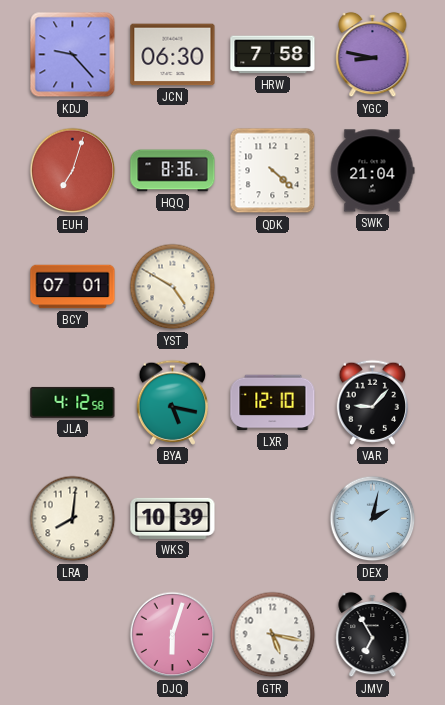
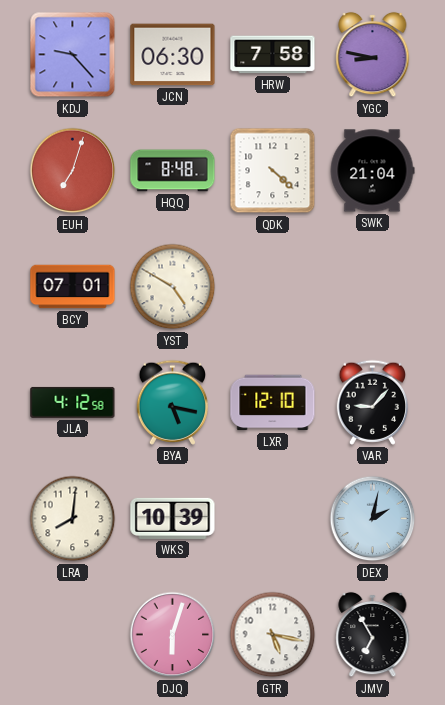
HQQ: 8:36 -> 8:48 (173, 171)
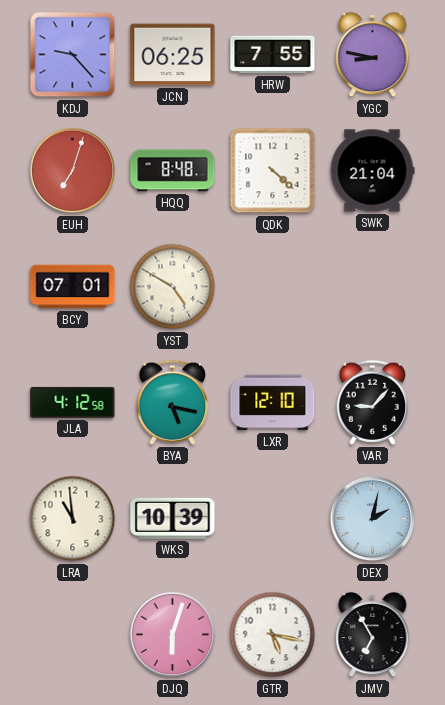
JCN: 06:30 -> 06:25 (173, 55)
HRW: 7:58 -> 7:55 (273, 55)
LRA: 8:01 -> 10:59 (73, 519)
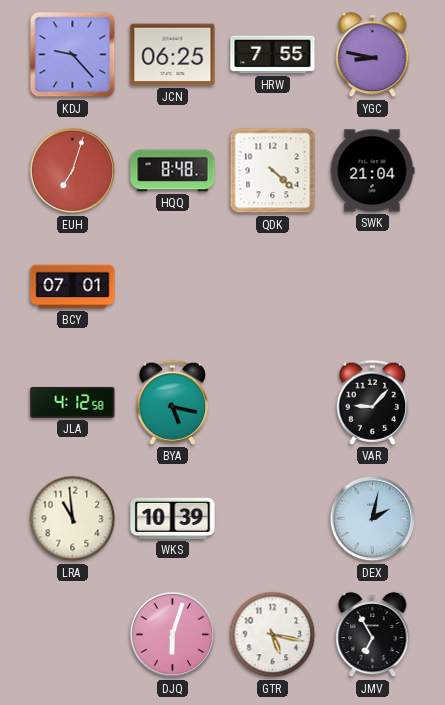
YST: 4:50 -> none (173, 287)
LXR: 12:10 -> none (273, 403)
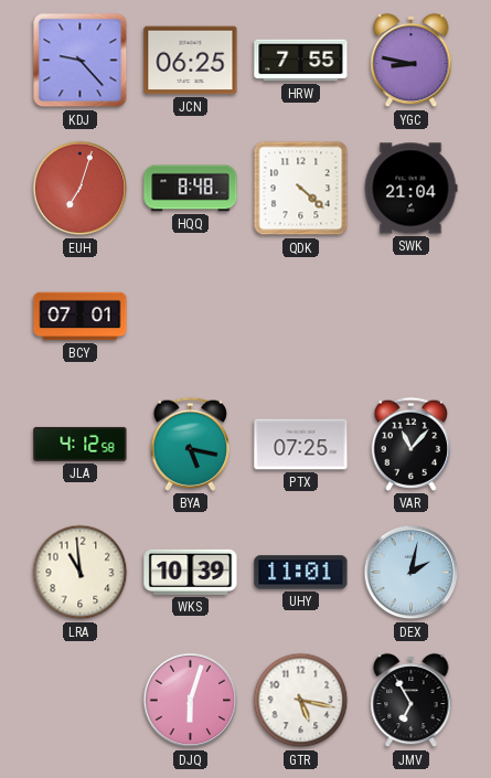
PTX: none -> 07:25 (301, 445)
VAR: 9:07 -> 11:07 (410, 444)
UHY: none -> 11:01 (301, 573)
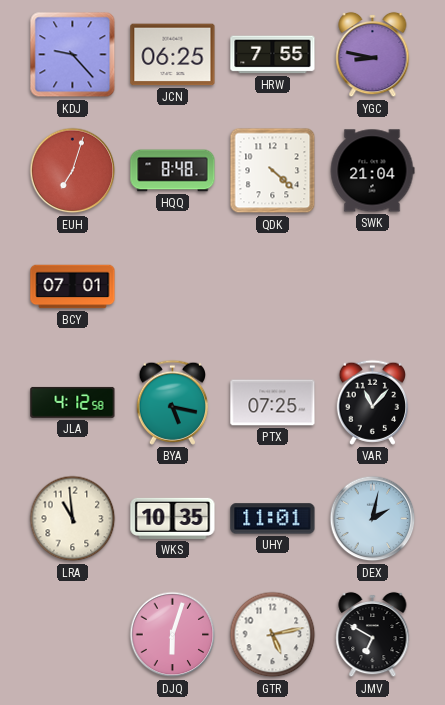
WKS: 10:39 -> 10:35 (173, 518)
GTR: 5:17 -> 5:13 (273, 635)
JMV: 6:55 -> 6:50 (373, 635)
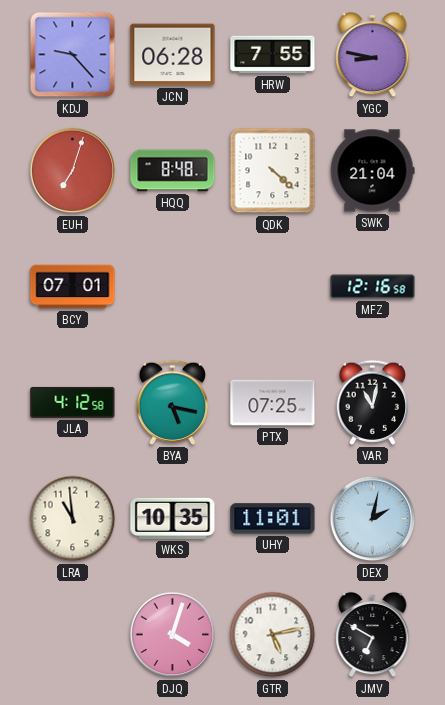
JCN: 06:25 -> 06:28 (173, 55)
MFZ: none -> 12:16 (373, 287)
VAR: 11:07 -> 11:02 (372, 402)
DJQ: 6:03 -> 4:03 (173, 635)
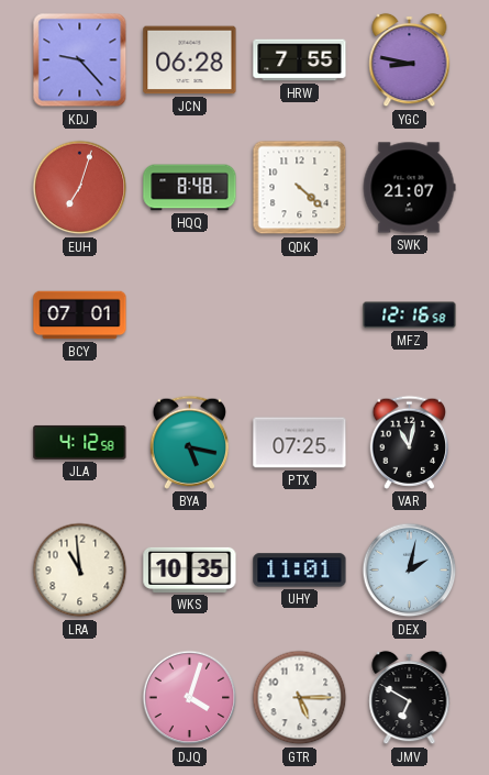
SWK: 21:04 -> 21:07 (409, 188)
GTR: 5:13 -> 5:15 (300, 698)
